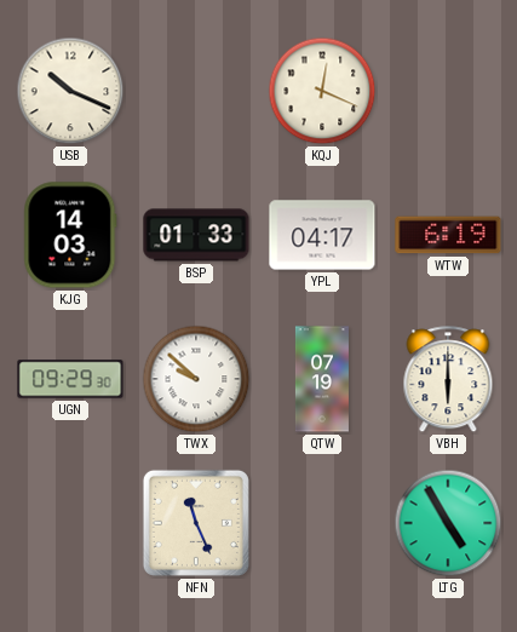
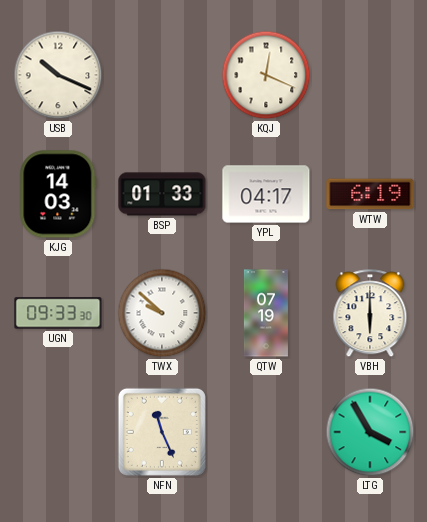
UGN: 09:29 -> 09:33 (58, 313)
LTG: 4:55 -> 3:55 (370, 432)
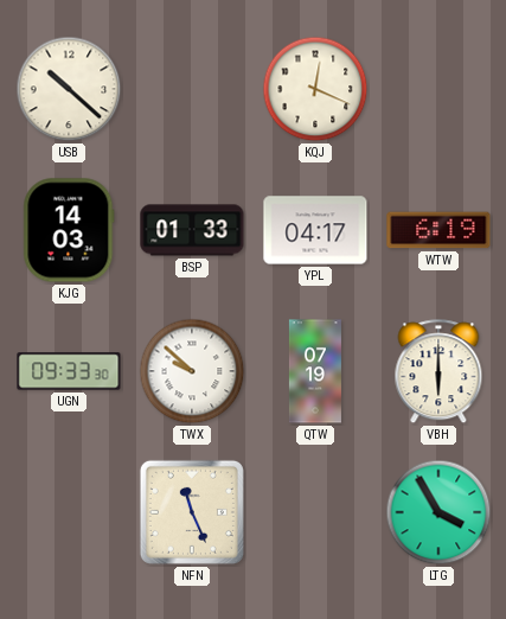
USB: 10:19 -> 10:22 (69, 89)
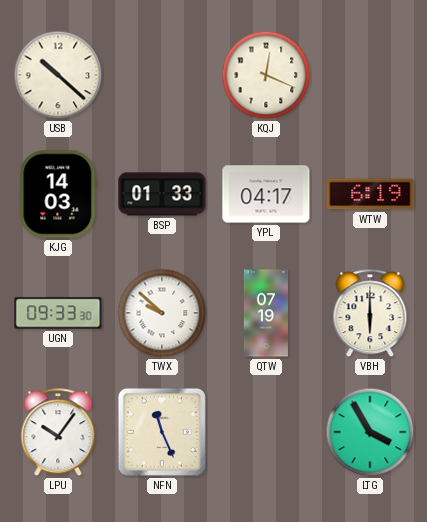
LPU: none -> 10:06 (58, 433)
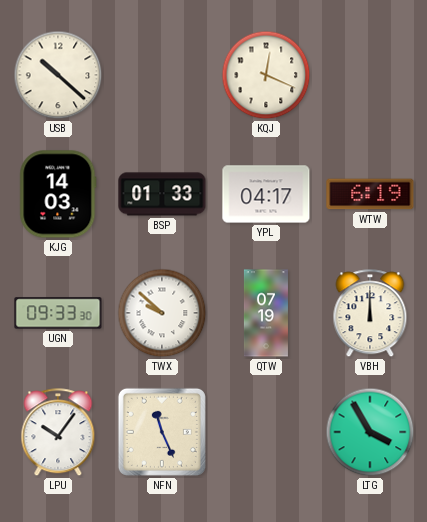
VBH: 6:00 -> 12:00 (370, 314)
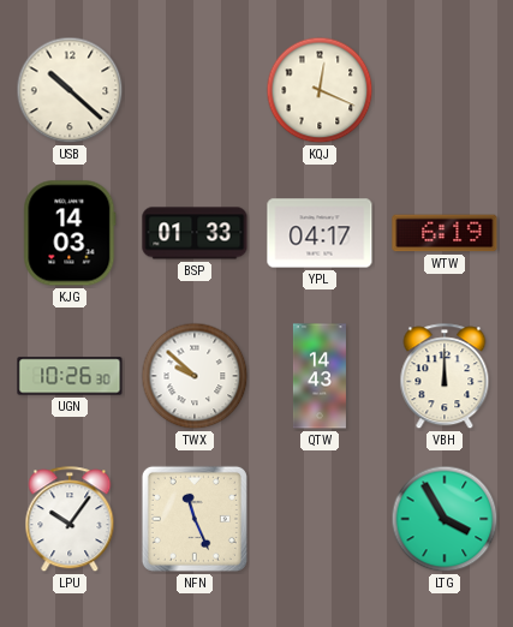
UGN: 09:33 -> 10:26 (70, 376)
QTW: 07:19 -> 14:43 (320, 376)
